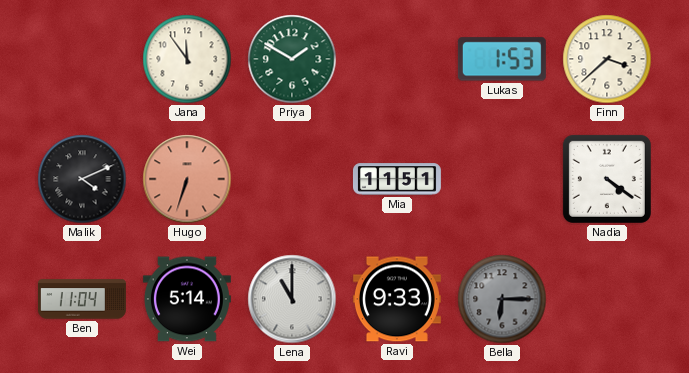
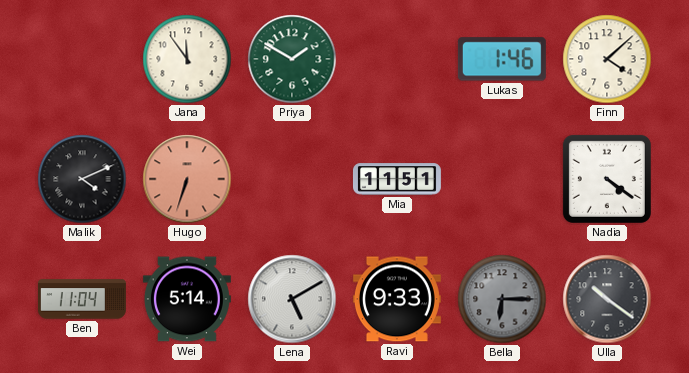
Lukas: 1:53 -> 1:46 (502, 59)
Finn: 3:38 -> 4:08 (607, 59)
Lena: 11:00 -> 5:10 (292, 299)
Ulla: none -> 10:21 (607, 299)
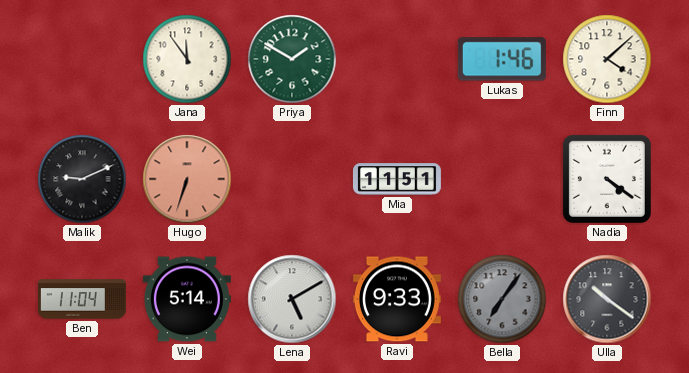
Malik: 4:11 -> 9:11 (82, 179)
Bella: 6:15 -> 7:06 (502, 299)
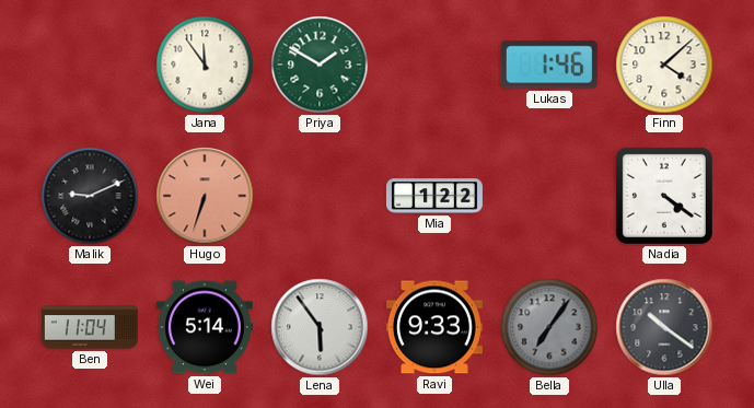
Mia: 11:51 -> 1:22 (434, 196)
Lena: 5:10 -> 5:54 (320, 327)
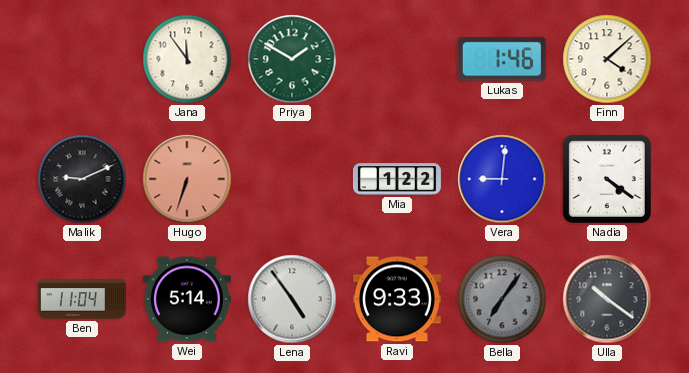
Vera: none -> 9:01 (502, 179)
Lena: 5:54 -> 4:54 (292, 299)
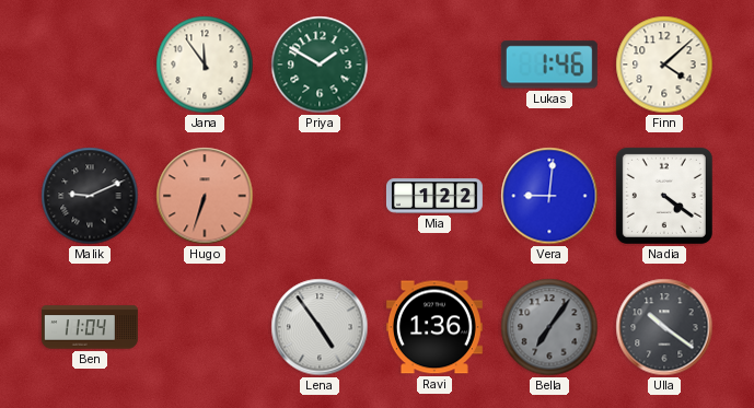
Wei: 5:14 -> none (187, 299)
Ravi: 9:33 -> 1:36 (434, 327)
